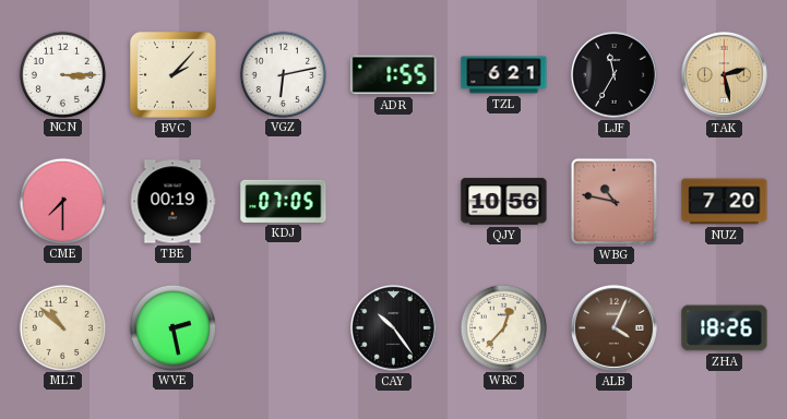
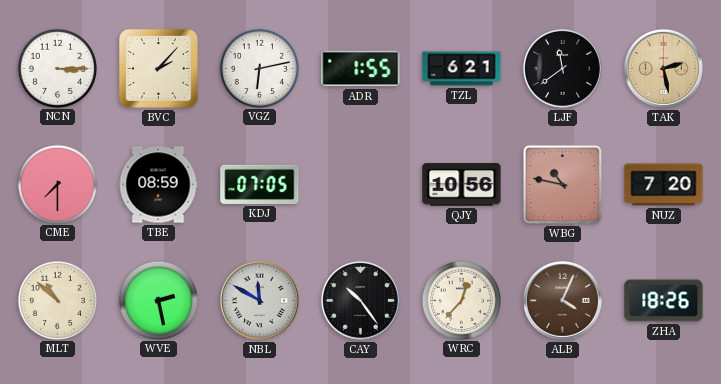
LJF: 11:35 -> 11:39 (562, 68)
TBE: 00:19 -> 08:59 (158, 185)
NBL: none -> 11:50 (259, 300)
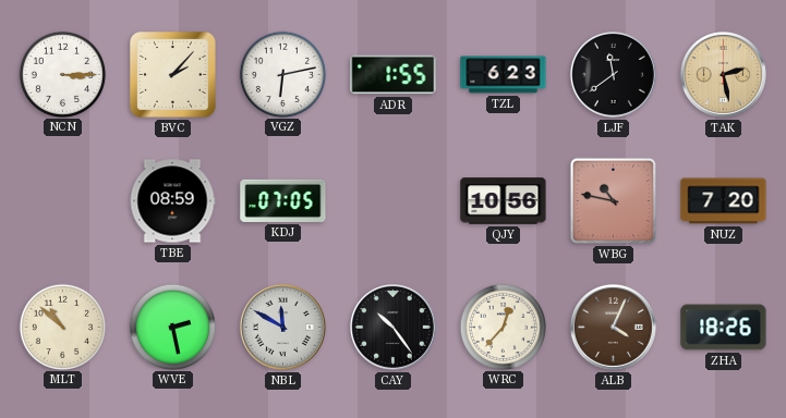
TZL: 6:21 -> 6:23 (504, 75)
CME: 7:30 -> none (57, 184)
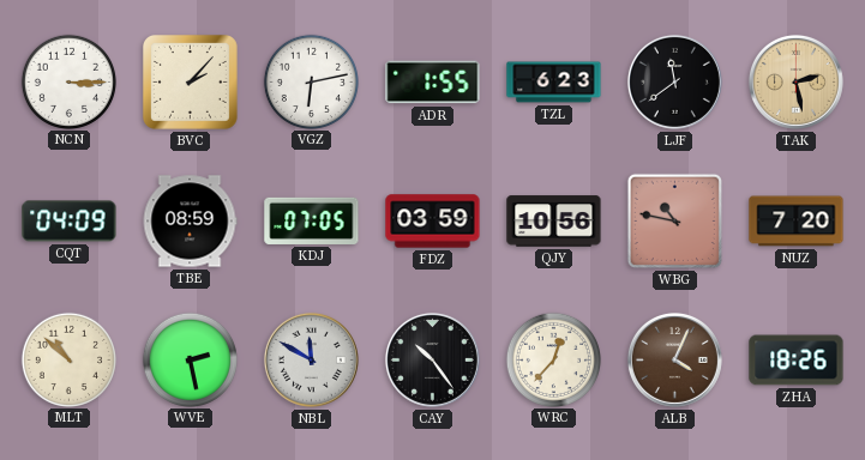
CQT: none -> 04:09 (70, 222)
FDZ: none -> 03:59 (433, 222)
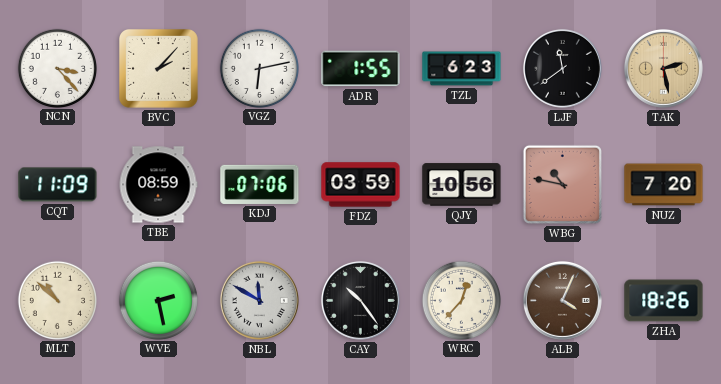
NCN: 3:15 -> 3:23 (57, 68)
CQT: 04:09 -> 11:09 (58, 185)
KDJ: 07:05 -> 07:06 (260, 184)
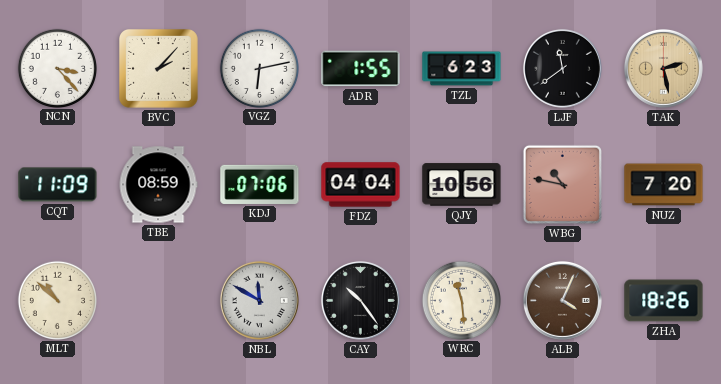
FDZ: 03:59 -> 04:04 (361, 185)
WVE: 2:28 -> none (158, 300)
WRC: 12:37 -> 11:29 (461, 300)
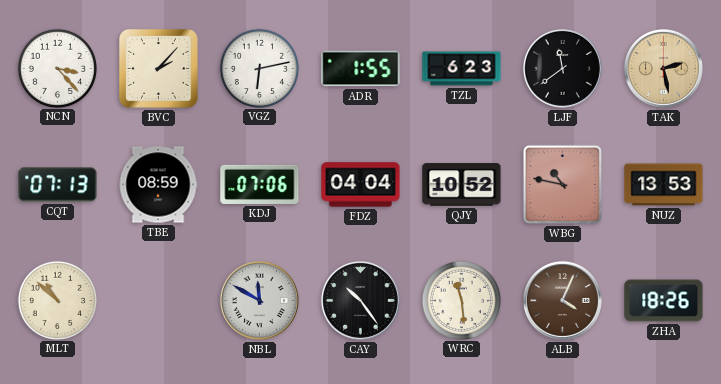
CQT: 11:09 -> 07:13 (58, 185)
QJY: 10:56 -> 10:52 (462, 185)
NUZ: 7:20 -> 13:53 (664, 185)
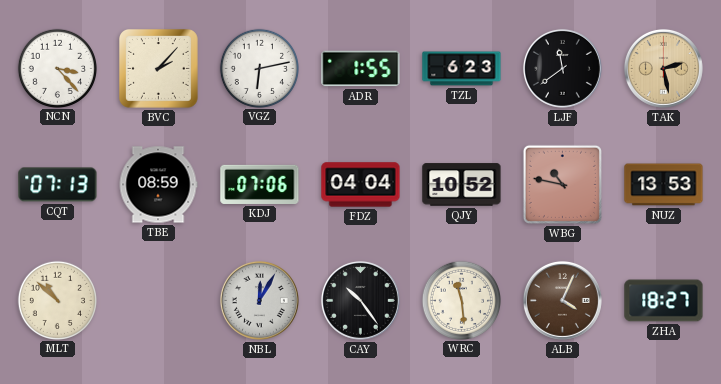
NBL: 11:50 -> 12:05 (259, 300)
ZHA: 18:26 -> 18:27 (664, 301)
